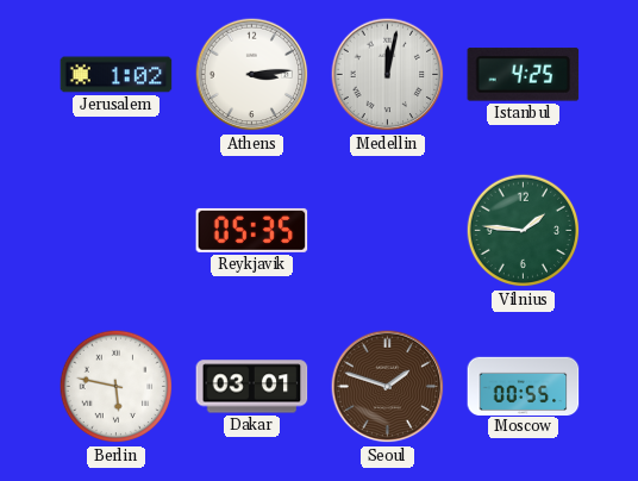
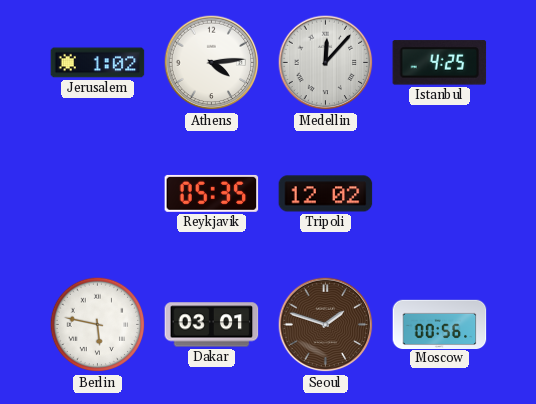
Athens: 3:14 -> 4:14 (212, 63)
Medellin: 12:02 -> 12:07 (326, 63)
Tripoli: none -> 12:02 (326, 194)
Vilnius: 1:46 -> none (524, 231)
Moscow: 00:55 -> 00:56 (440, 324)
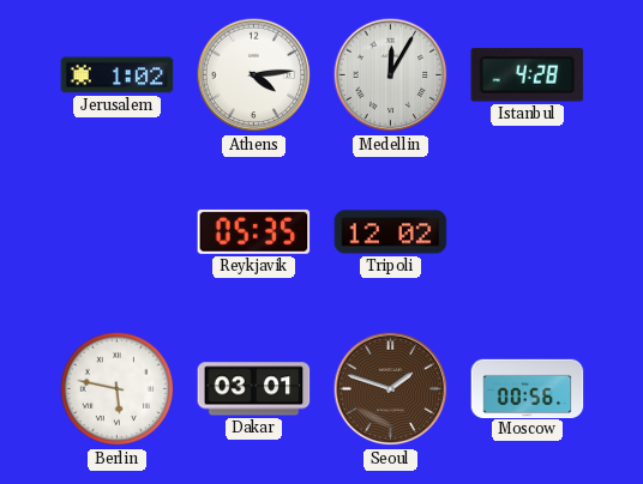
Medellin: 12:07 -> 12:05 (391, 75)
Istanbul: 4:25 -> 4:28 (528, 75)
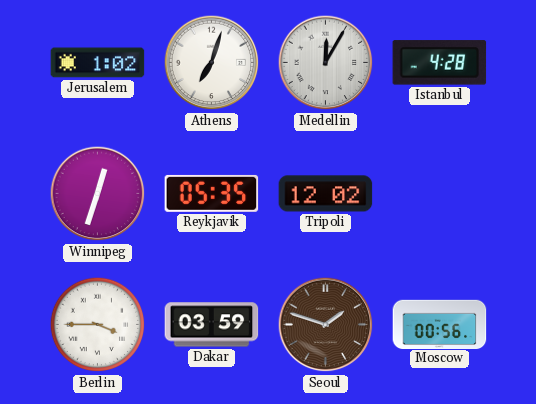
Athens: 4:14 -> 7:03 (212, 63)
Winnipeg: none -> 12:33 (98, 194)
Berlin: 5:47 -> 3:45 (98, 325)
Dakar: 03:01 -> 03:59 (212, 325)
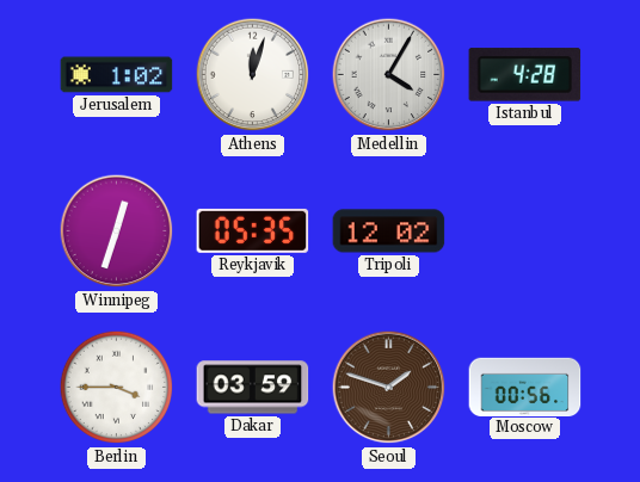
Athens: 7:03 -> 12:03 (253, 75)
Medellin: 12:05 -> 4:05 (389, 75)
